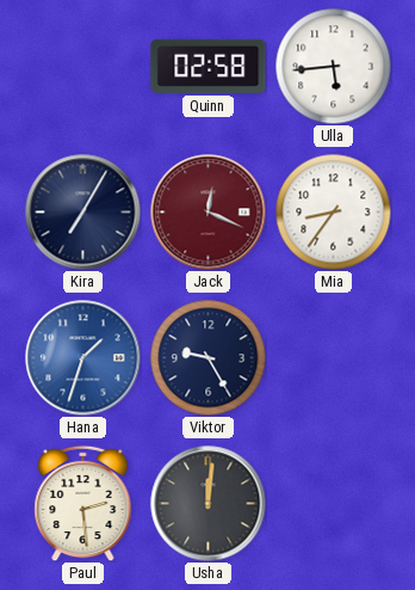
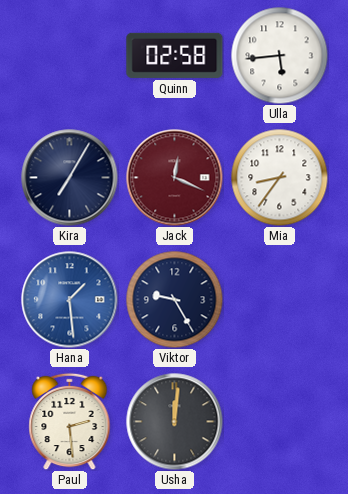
Hana: 1:33 -> 1:29 (70, 300)
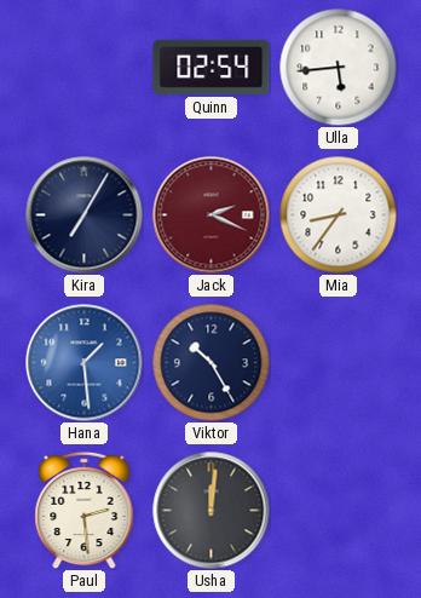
Quinn: 02:58 -> 02:54 (212, 67)
Jack: 12:19 -> 2:19 (212, 215)
Viktor: 9:25 -> 10:25 (211, 362)
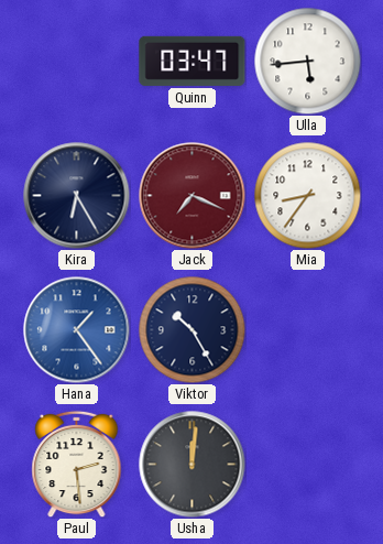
Quinn: 02:54 -> 03:47 (193, 61)
Kira: 7:05 -> 6:25 (77, 196)
Jack: 2:19 -> 7:19 (193, 196)
Hana: 1:29 -> 1:24 (77, 330)
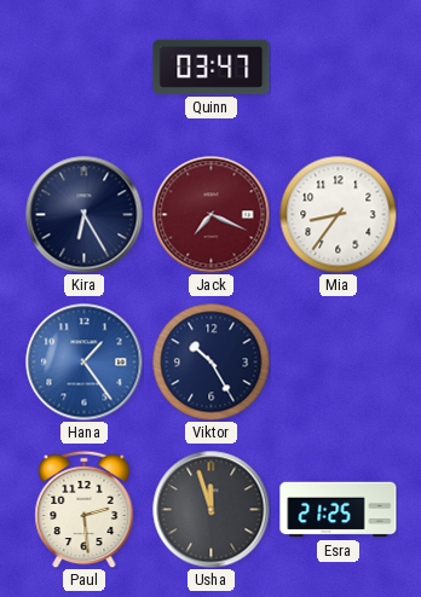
Ulla: 5:44 -> none (307, 61)
Usha: 12:01 -> 11:57 (212, 510)
Esra: none -> 21:25 (339, 510)
